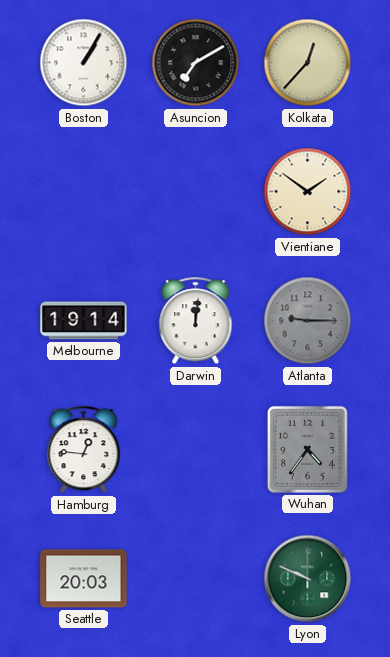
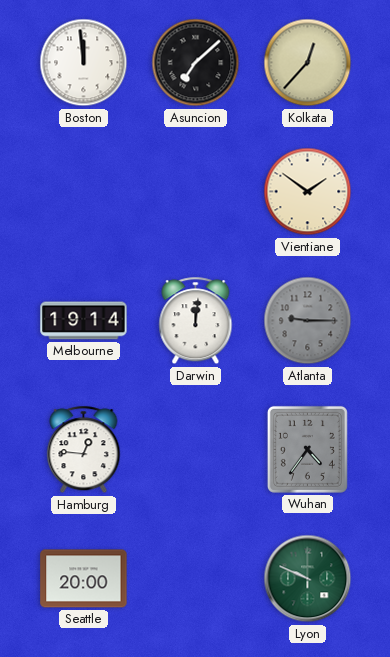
Boston: 1:05 -> 11:59 (84, 63)
Asuncion: 7:10 -> 7:08 (196, 63)
Seattle: 20:03 -> 20:00 (84, 579)
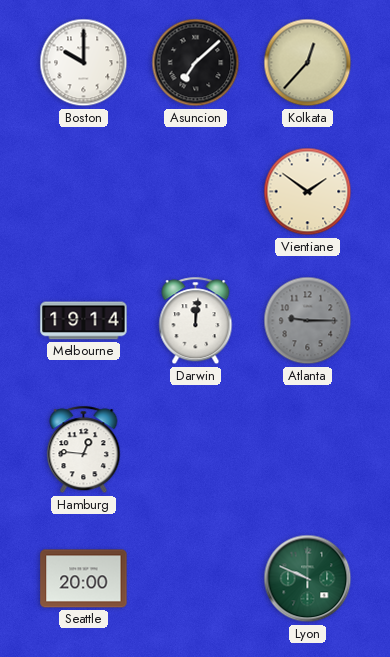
Boston: 11:59 -> 10:00 (84, 63)
Wuhan: 4:36 -> none (307, 449)
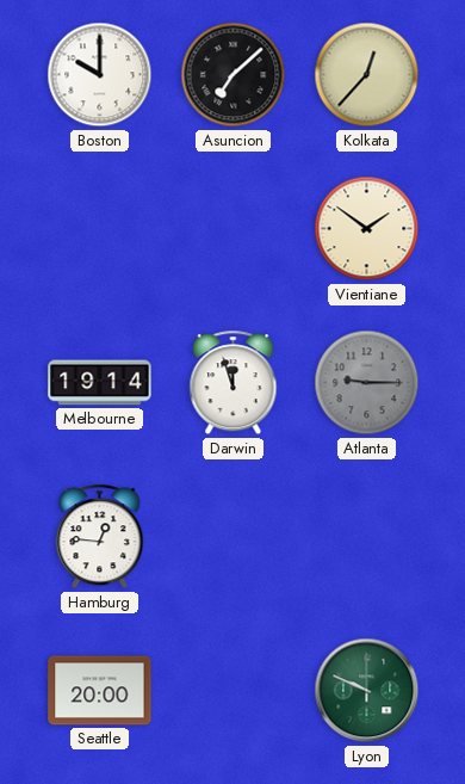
Darwin: 12:01 -> 11:57 (234, 383)
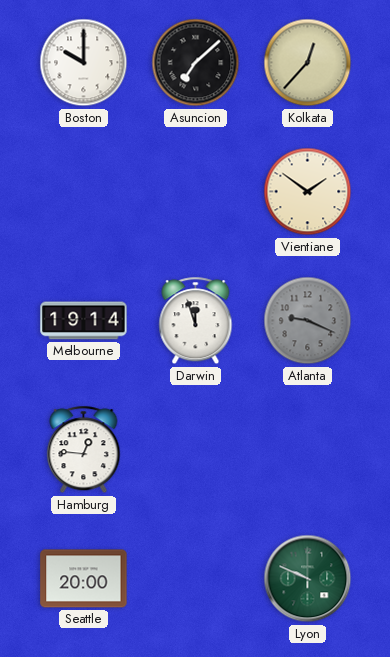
Atlanta: 9:15 -> 9:19 (308, 321)
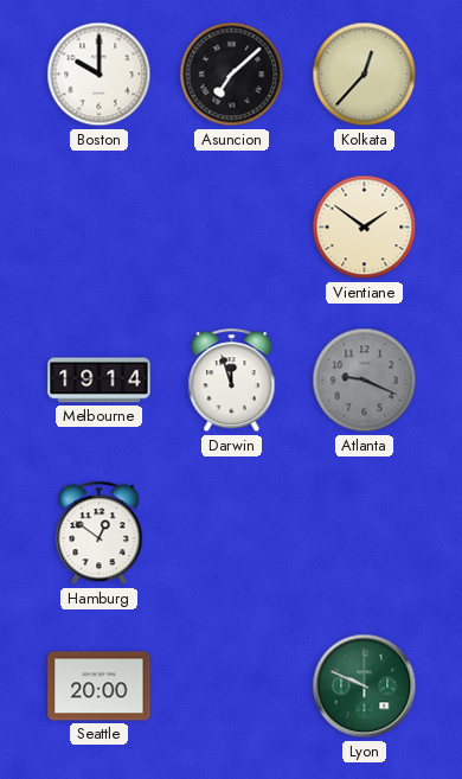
Hamburg: 12:46 -> 12:51 (100, 534)
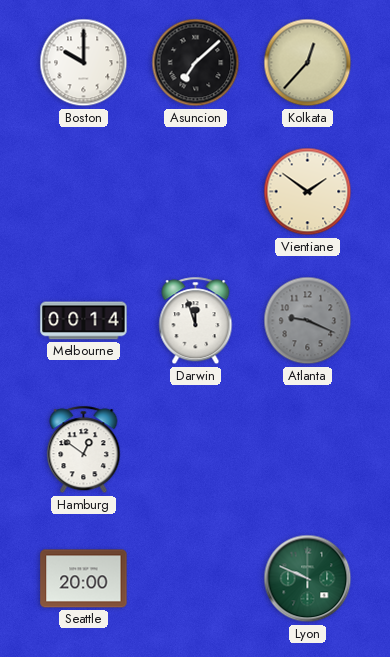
Melbourne: 19:14 -> 00:14 (84, 321)
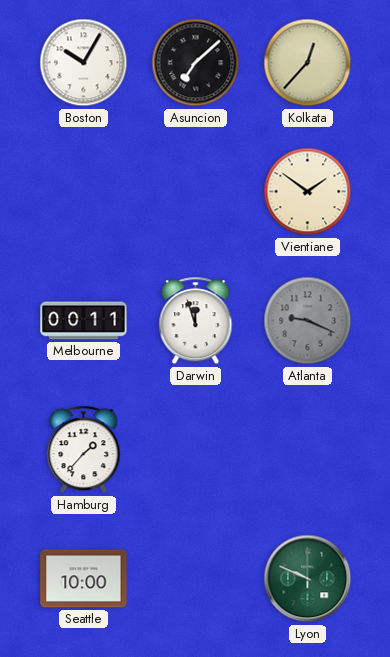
Boston: 10:00 -> 10:05 (84, 63)
Melbourne: 00:14 -> 00:11 (84, 321)
Hamburg: 12:51 -> 1:37 (84, 450)
Seattle: 20:00 -> 10:00 (84, 579)
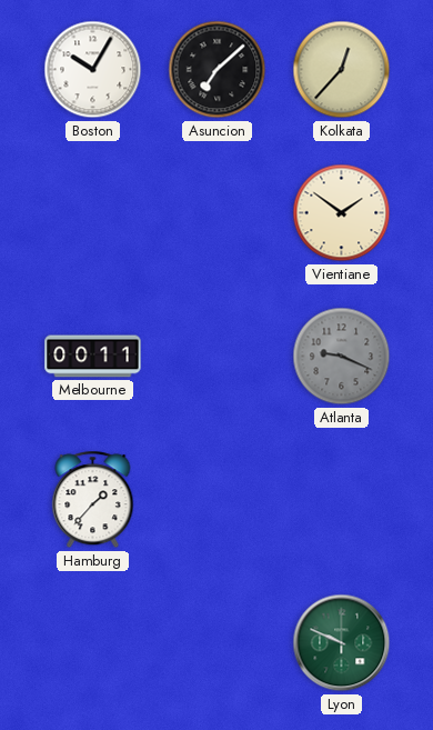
Darwin: 11:57 -> none (196, 321)
Seattle: 10:00 -> none (84, 579)
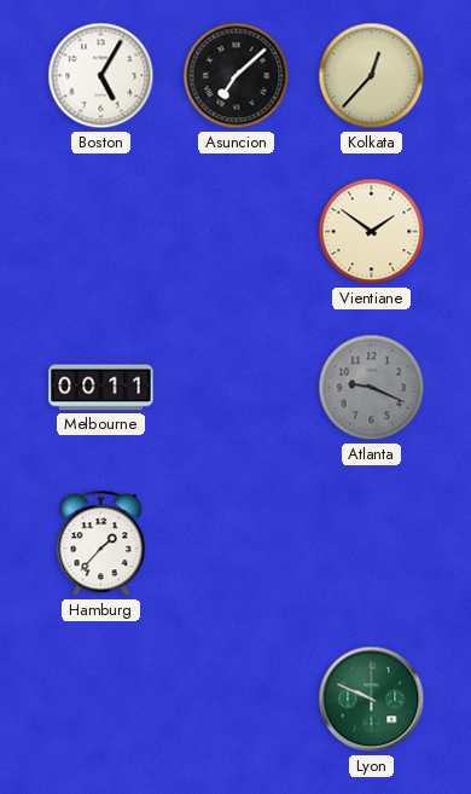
Boston: 10:05 -> 5:05 (101, 76)
